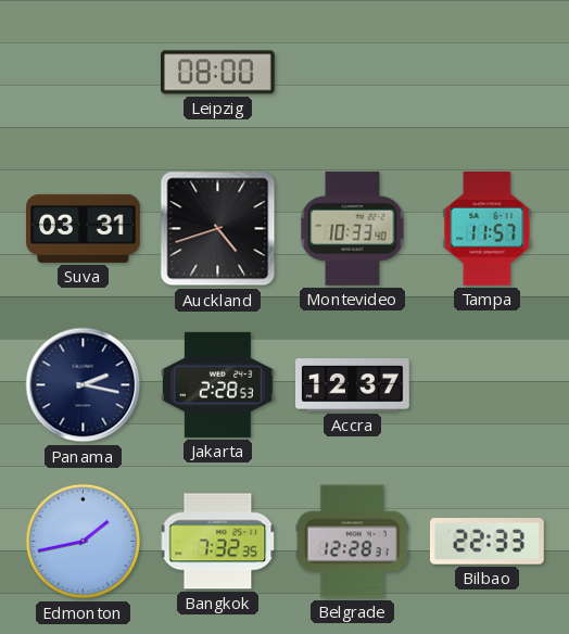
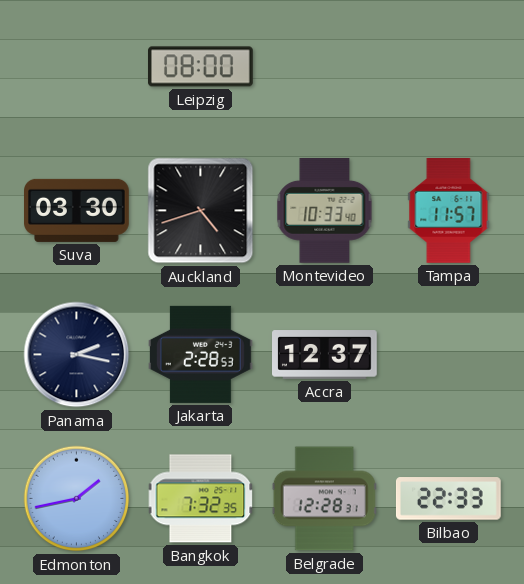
Suva: 03:31 -> 03:30 (77, 210)
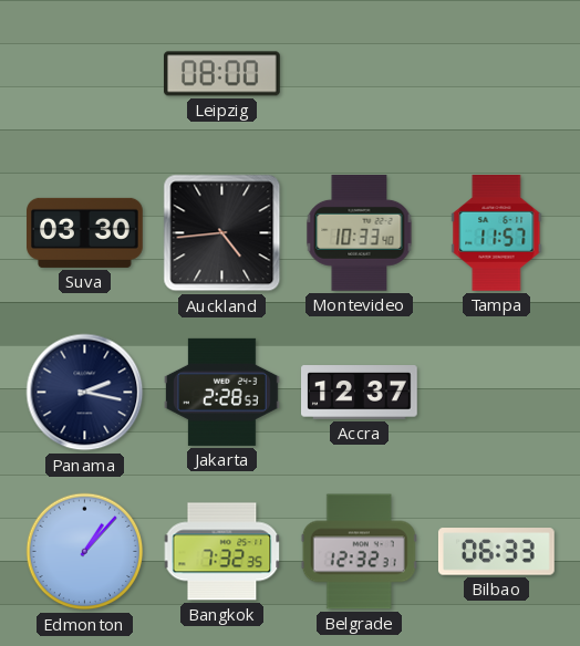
Auckland: 4:42 -> 4:44 (222, 233)
Edmonton: 1:43 -> 1:07 (85, 552)
Belgrade: 12:28 -> 12:32 (359, 552)
Bilbao: 22:33 -> 06:33 (496, 552)
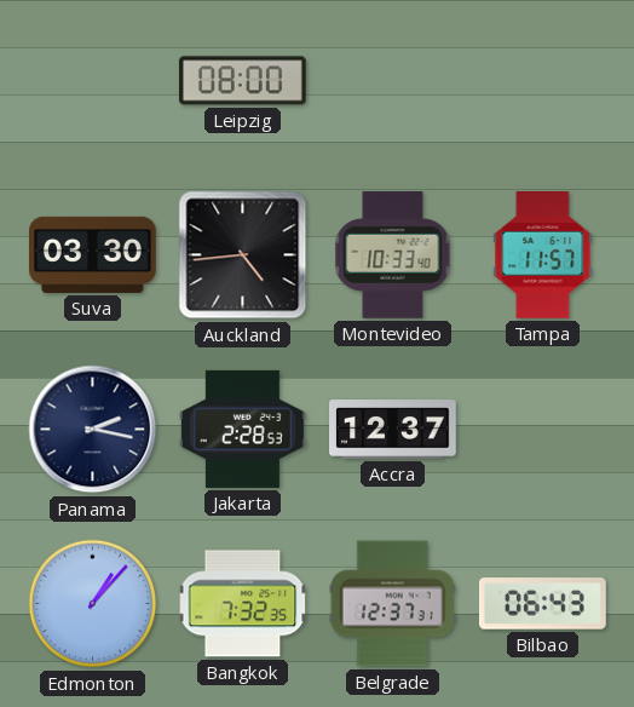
Belgrade: 12:32 -> 12:37 (392, 604)
Bilbao: 06:33 -> 06:43 (542, 604)
